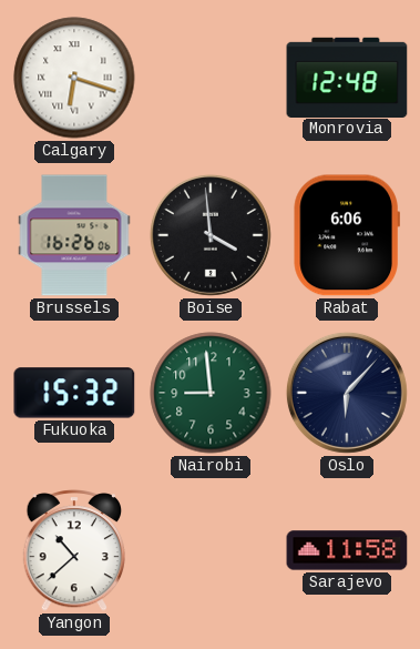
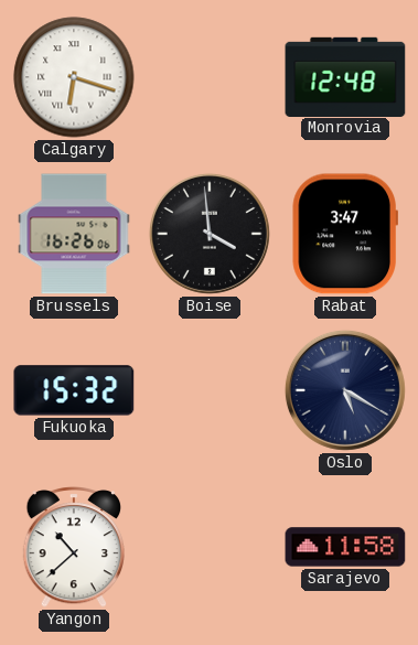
Rabat: 6:06 -> 3:47 (344, 234)
Nairobi: 8:59 -> none (211, 393)
Oslo: 6:07 -> 5:20 (345, 390)
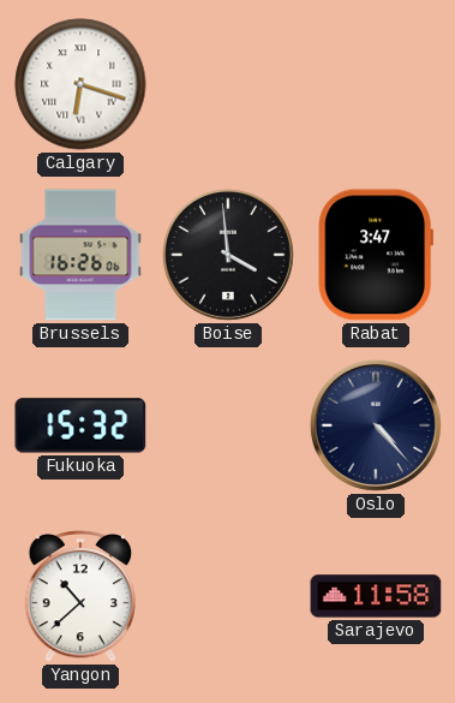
Monrovia: 12:48 -> none (345, 76)
Oslo: 5:20 -> 4:23 (376, 425)
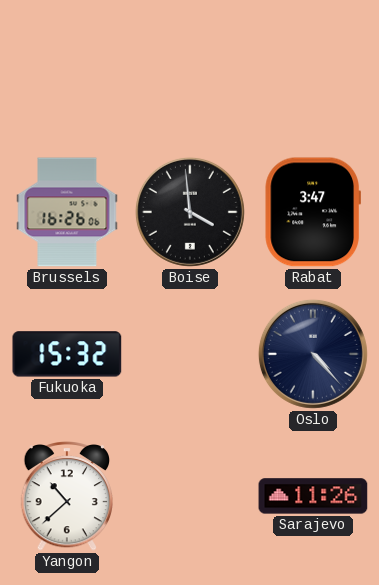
Calgary: 6:18 -> none (80, 84)
Sarajevo: 11:58 -> 11:26 (313, 496)
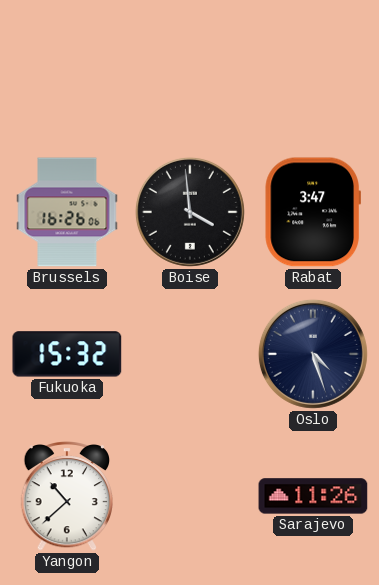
Oslo: 4:23 -> 4:27 (313, 354)
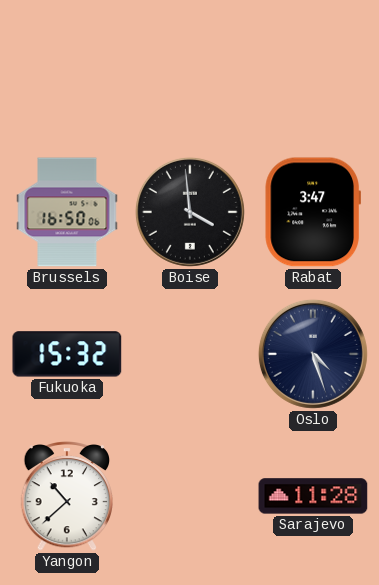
Brussels: 16:26 -> 16:50 (67, 212)
Sarajevo: 11:26 -> 11:28 (313, 496)
